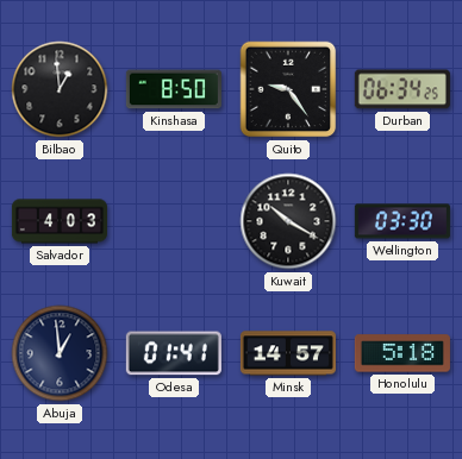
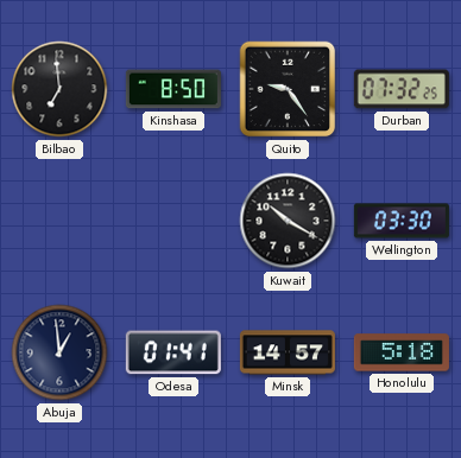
Bilbao: 12:59 -> 6:59 (59, 89)
Durban: 06:34 -> 07:32 (402, 89)
Salvador: 4:03 -> none (60, 221)
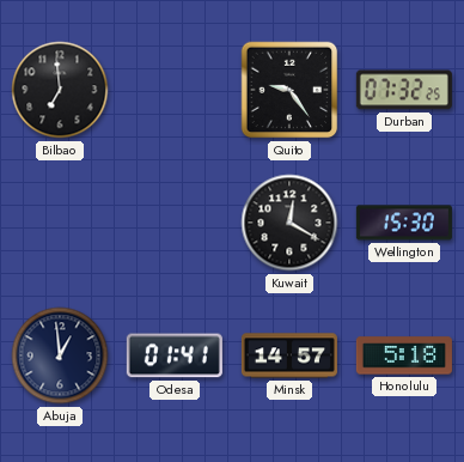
Kinshasa: 8:50 -> none (173, 89)
Kuwait: 10:20 -> 12:20 (289, 223)
Wellington: 03:30 -> 15:30 (404, 223)
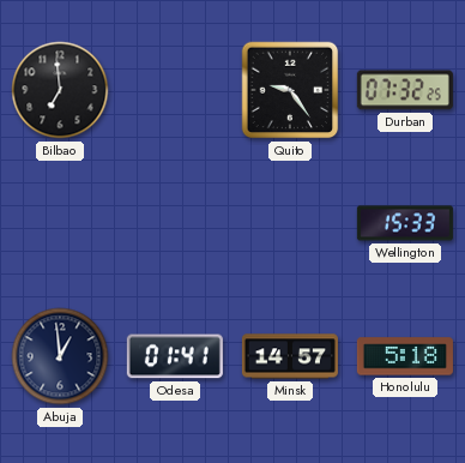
Kuwait: 12:20 -> none (289, 223)
Wellington: 15:30 -> 15:33 (405, 223)
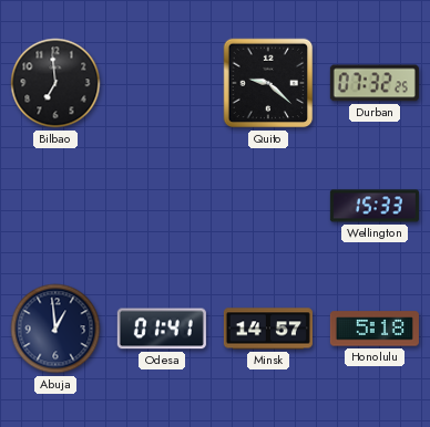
Quito: 9:24 -> 9:22 (268, 83)
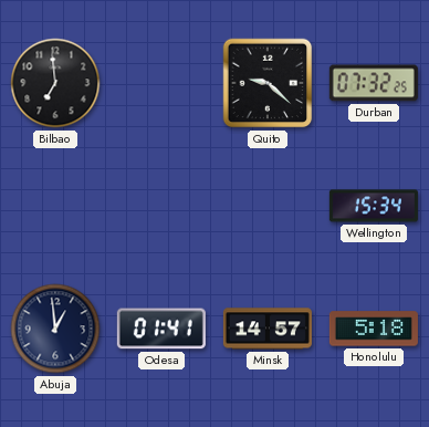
Wellington: 15:33 -> 15:34 (374, 206)
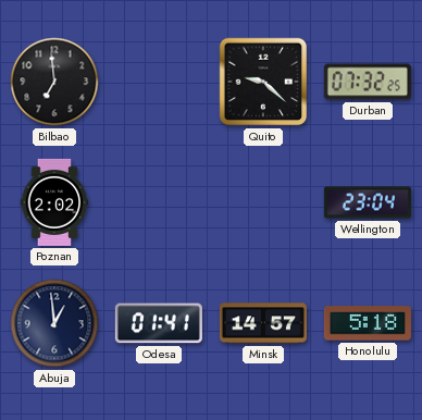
Poznan: none -> 2:02 (54, 202)
Wellington: 15:34 -> 23:04 (368, 202)
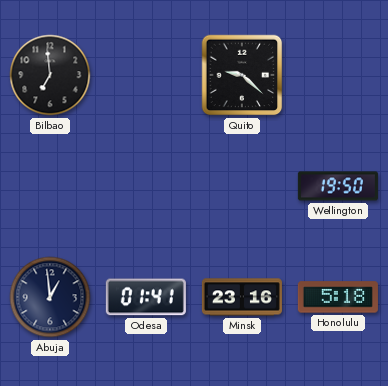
Durban: 07:32 -> none (368, 82)
Poznan: 2:02 -> none (54, 202)
Wellington: 23:04 -> 19:50 (338, 186)
Minsk: 14:57 -> 23:16 (242, 297)
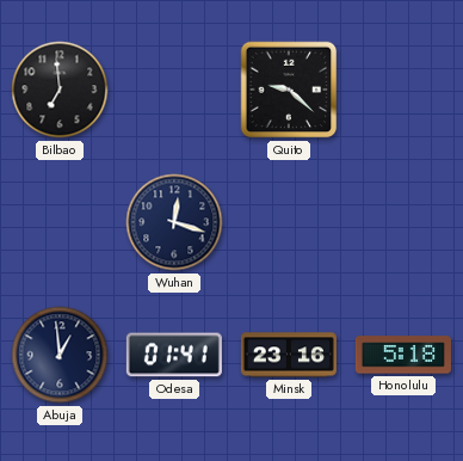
Wuhan: none -> 12:18 (174, 222)
Wellington: 19:50 -> none (338, 186)
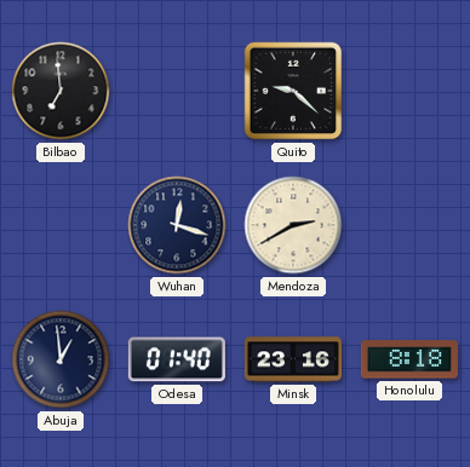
Mendoza: none -> 2:40 (293, 225)
Odesa: 01:41 -> 01:40 (177, 359)
Honolulu: 5:18 -> 8:18 (409, 359)
